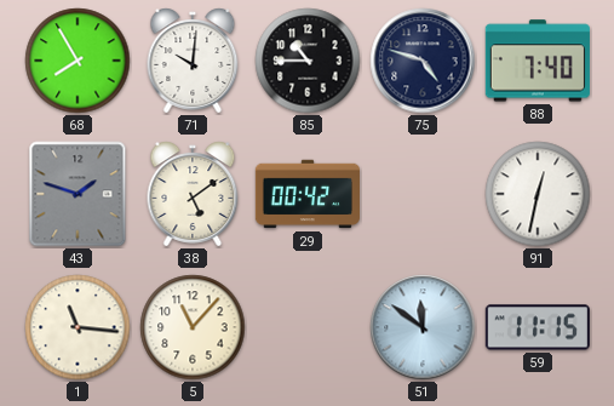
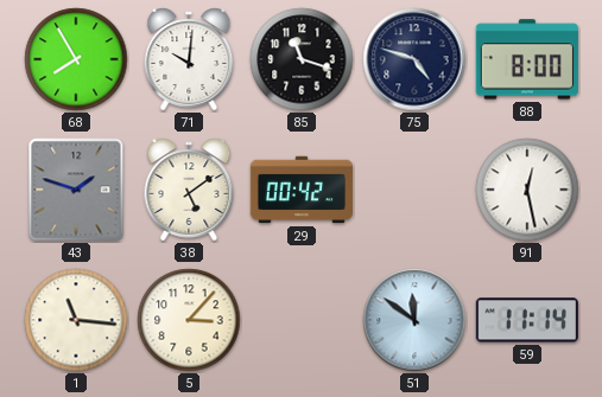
85: 10:45 -> 11:18 (302, 59)
88: 7:40 -> 8:00 (527, 59)
91: 12:32 -> 12:28 (527, 190)
5: 11:07 -> 3:07 (189, 320)
59: 11:15 -> 11:14 (527, 320)
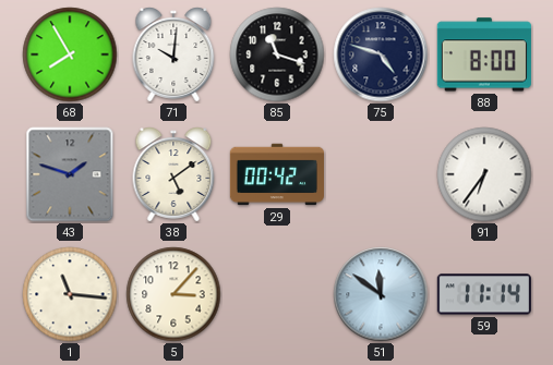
91: 12:28 -> 6:36 (484, 174)
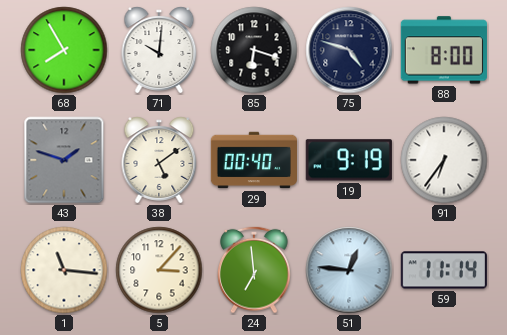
85: 11:18 -> 6:18 (254, 50)
29: 00:42 -> 00:40 (253, 160)
19: none -> 9:19 (349, 160)
24: none -> 6:59 (255, 270)
51: 11:51 -> 12:46 (349, 270)
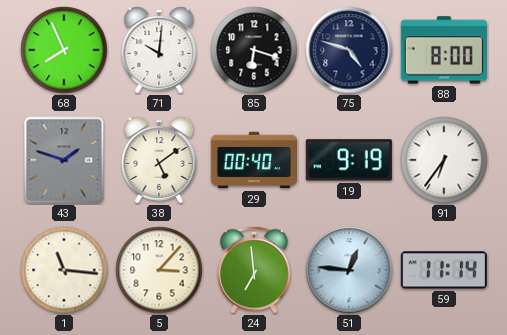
68: 7:55 -> 7:56 (64, 50)
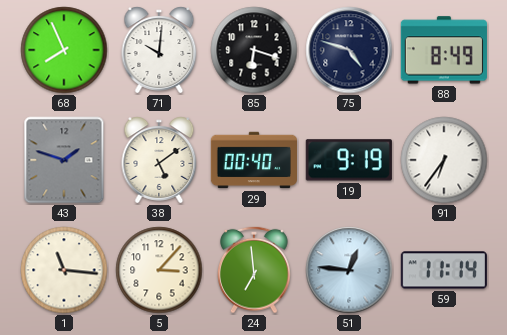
88: 8:00 -> 8:49 (444, 50)
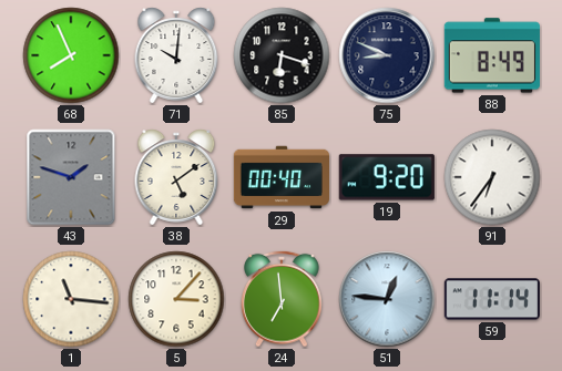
75: 4:48 -> 8:49 (387, 55)
19: 9:19 -> 9:20 (387, 177)
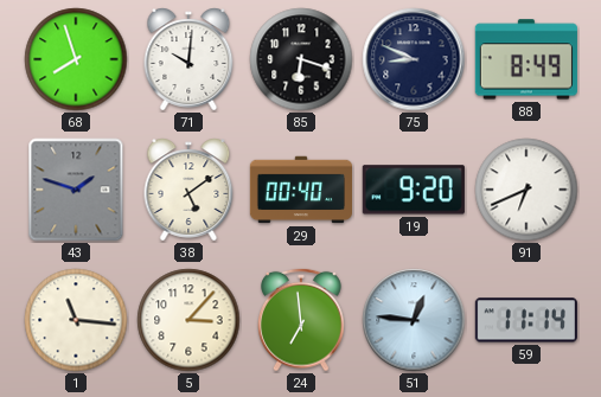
68: 7:56 -> 7:57 (76, 59)
91: 6:36 -> 6:41 (526, 190)
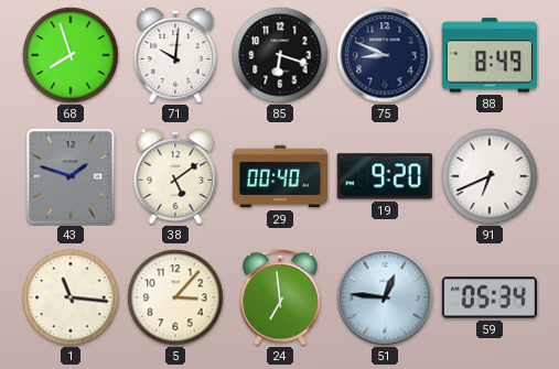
59: 11:14 -> 05:34 (490, 297)
